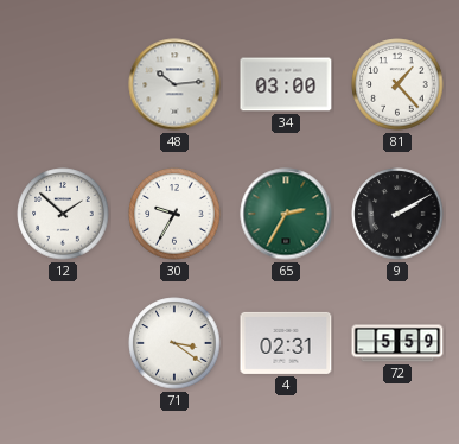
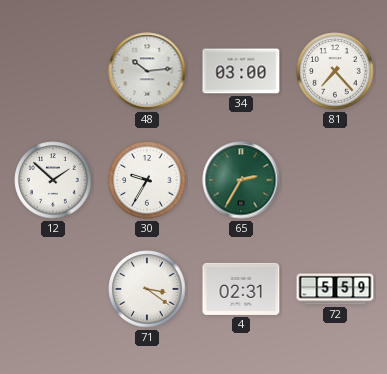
81: 1:23 -> 7:23 (335, 71)
9: 2:10 -> none (397, 214)
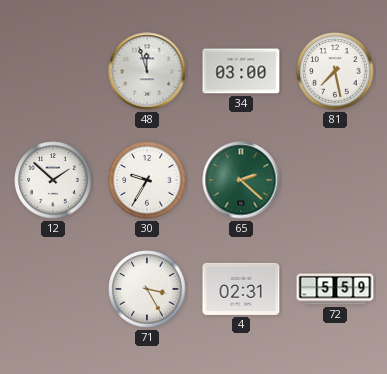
48: 10:14 -> 11:57 (147, 71)
81: 7:23 -> 7:28 (335, 71)
65: 2:35 -> 2:22 (241, 180)
71: 3:21 -> 3:25 (147, 289)
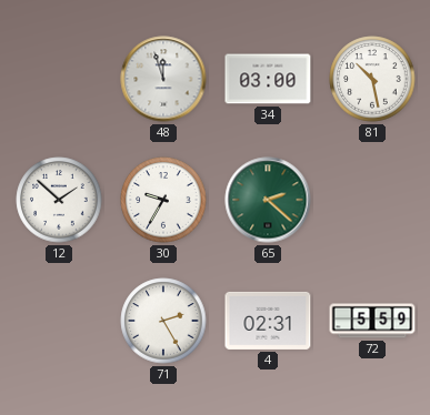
81: 7:28 -> 10:28 (372, 79)
71: 3:25 -> 2:25 (163, 321)
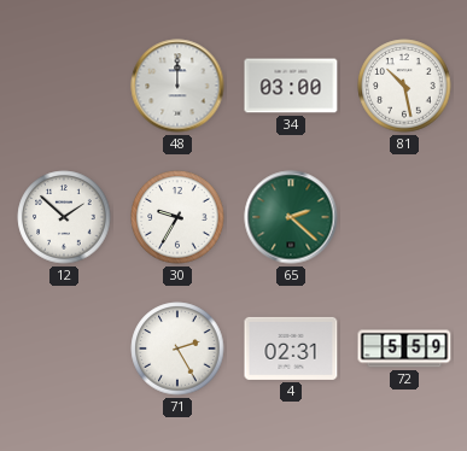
48: 11:57 -> 12:00 (177, 86)
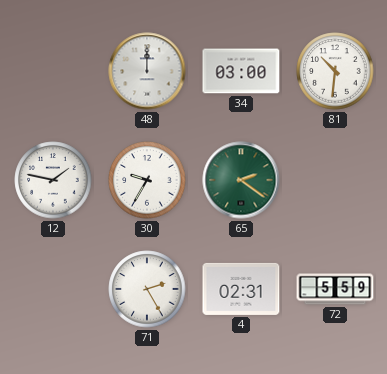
81: 10:28 -> 10:31 (335, 71)
12: 1:52 -> 1:47 (53, 180)
65: 2:22 -> 2:21 (241, 180)
